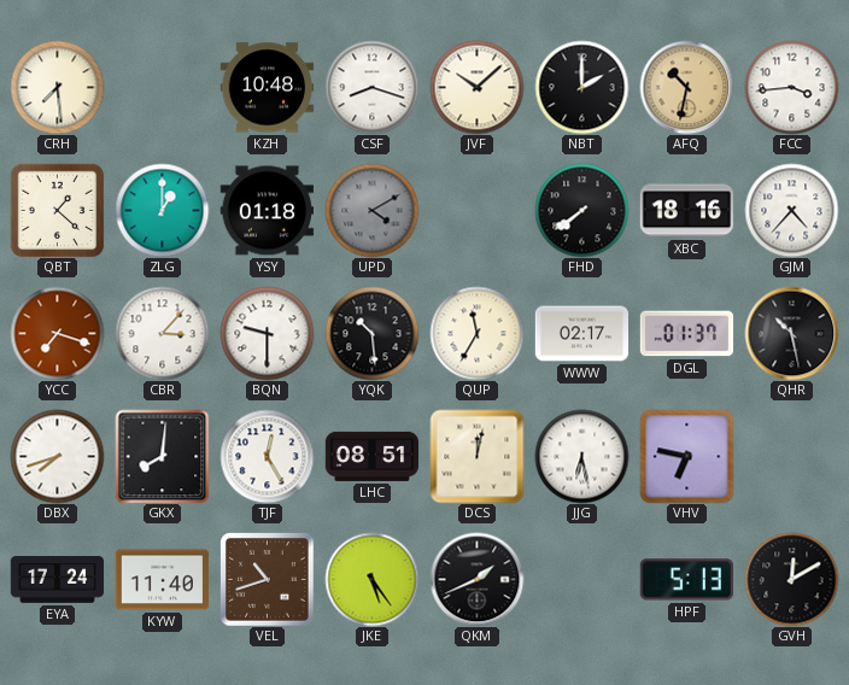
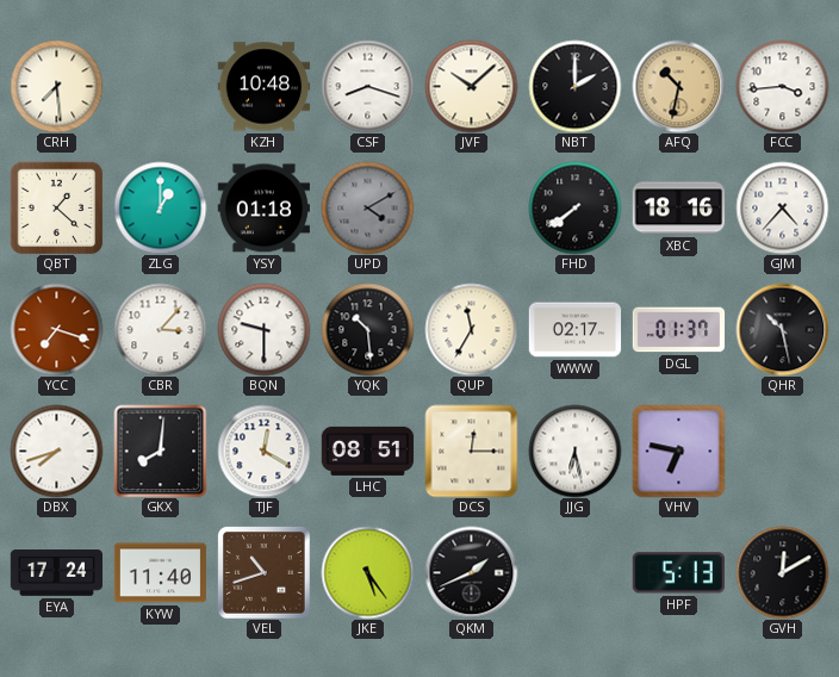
TJF: 12:25 -> 12:20 (263, 451)
DCS: 12:02 -> 12:15 (471, 451)
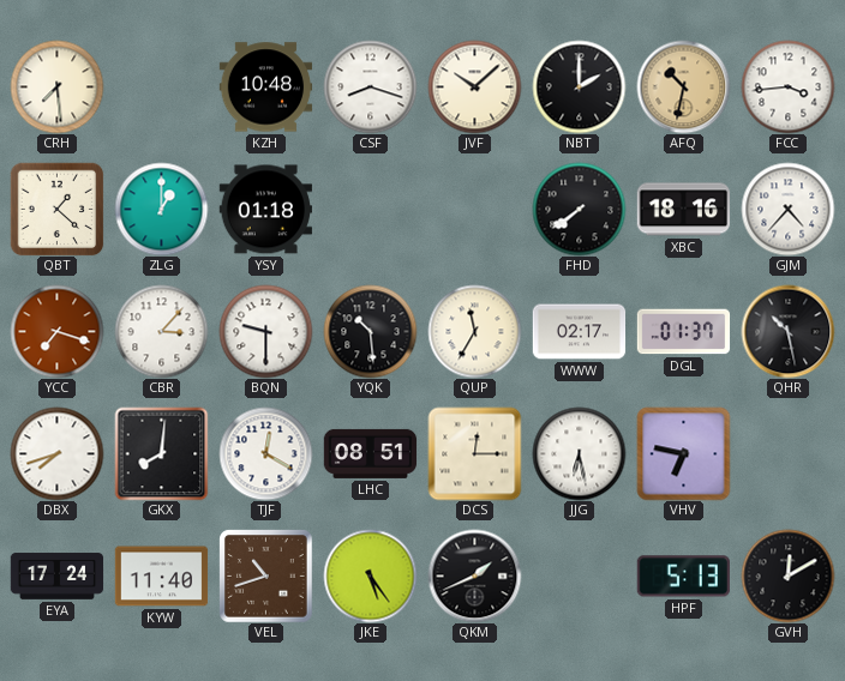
UPD: 4:10 -> none (367, 207)
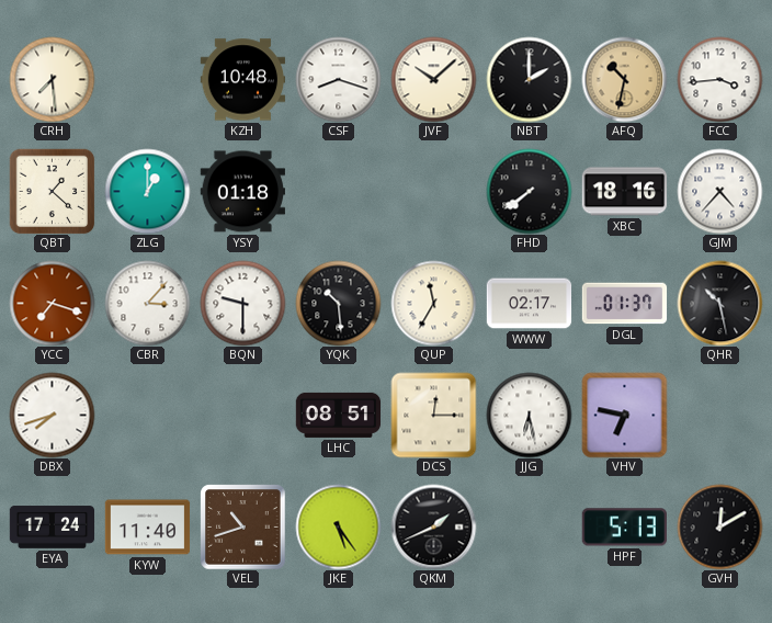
GKX: 8:01 -> none (161, 453)
TJF: 12:20 -> none (265, 453)
